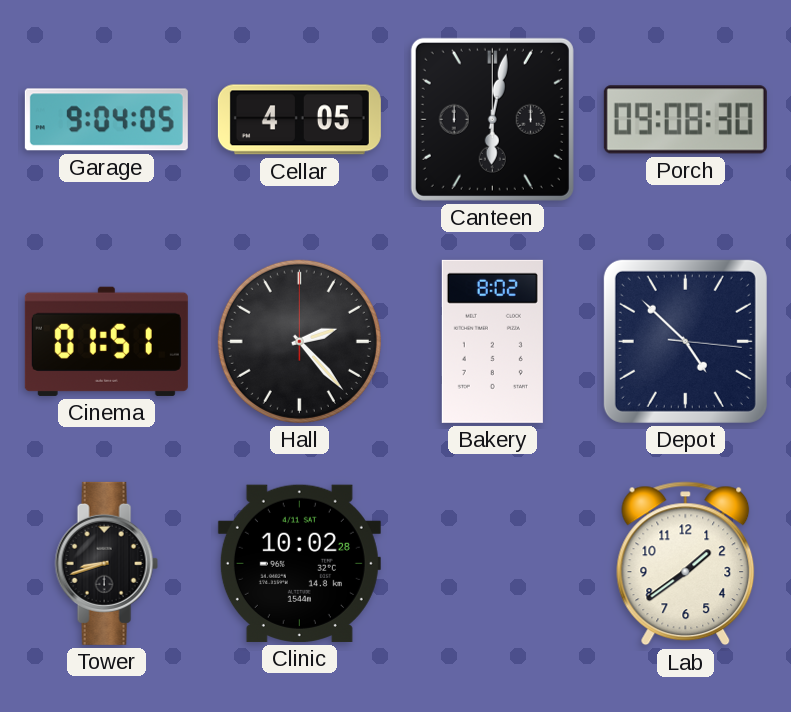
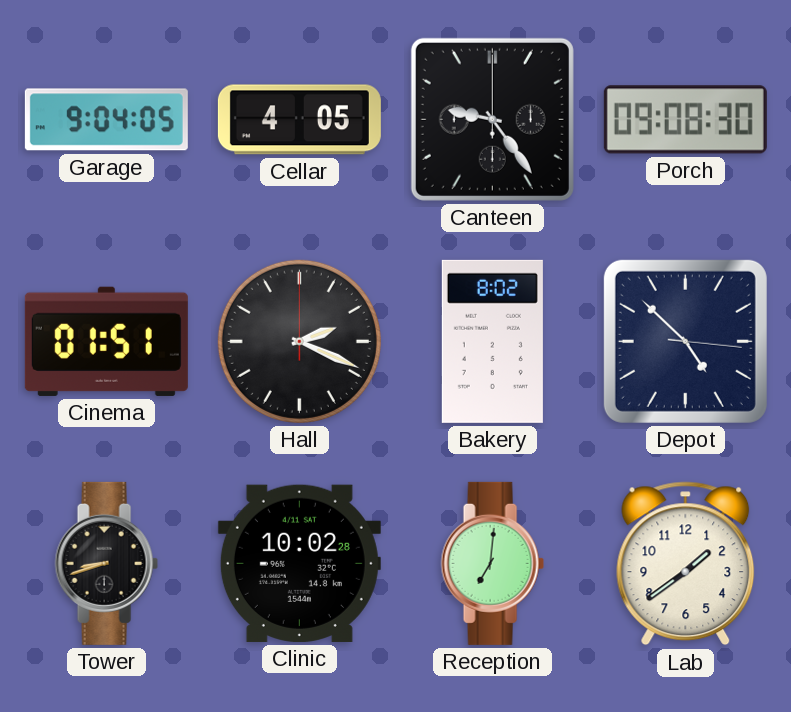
Canteen: 6:02 -> 9:24 (492, 119)
Hall: 2:23 -> 2:19 (299, 341)
Reception: none -> 7:01 (492, 563)
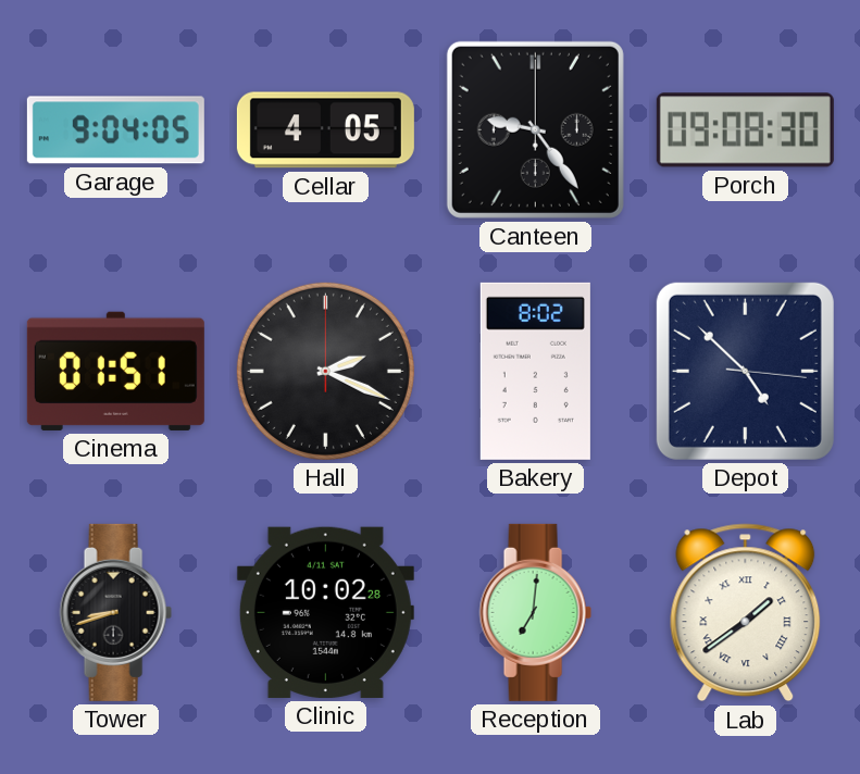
Lab numerals: Arabic -> Roman (746, 613)
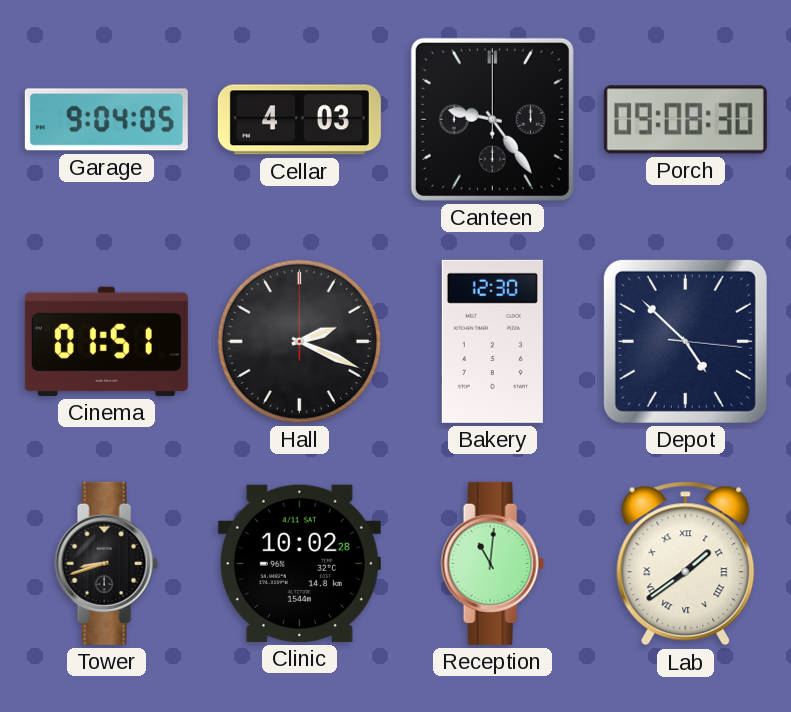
Cellar: 4:05 -> 4:03 (299, 120)
Bakery: 8:02 -> 12:30 (492, 341)
Reception: 7:01 -> 11:01 (492, 563)
